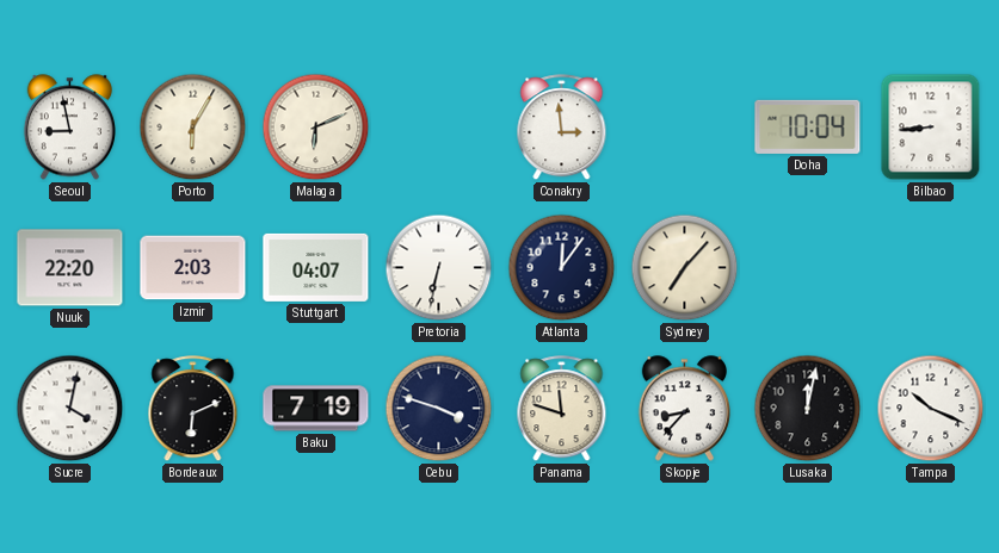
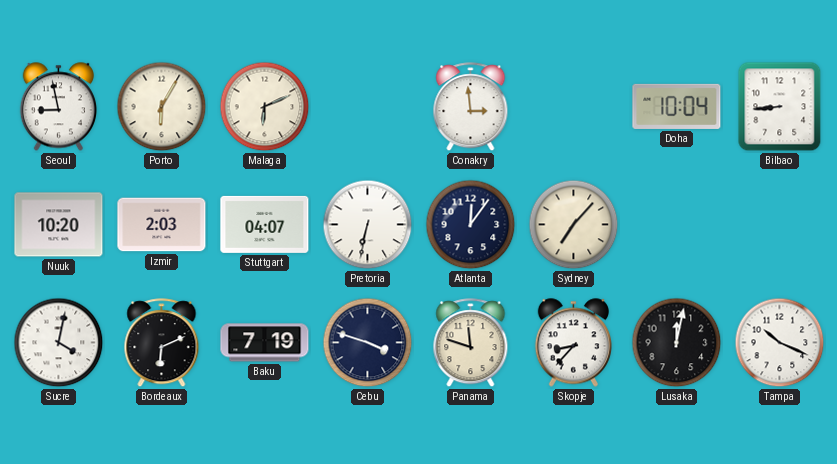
Nuuk: 22:20 -> 10:20 (59, 225)
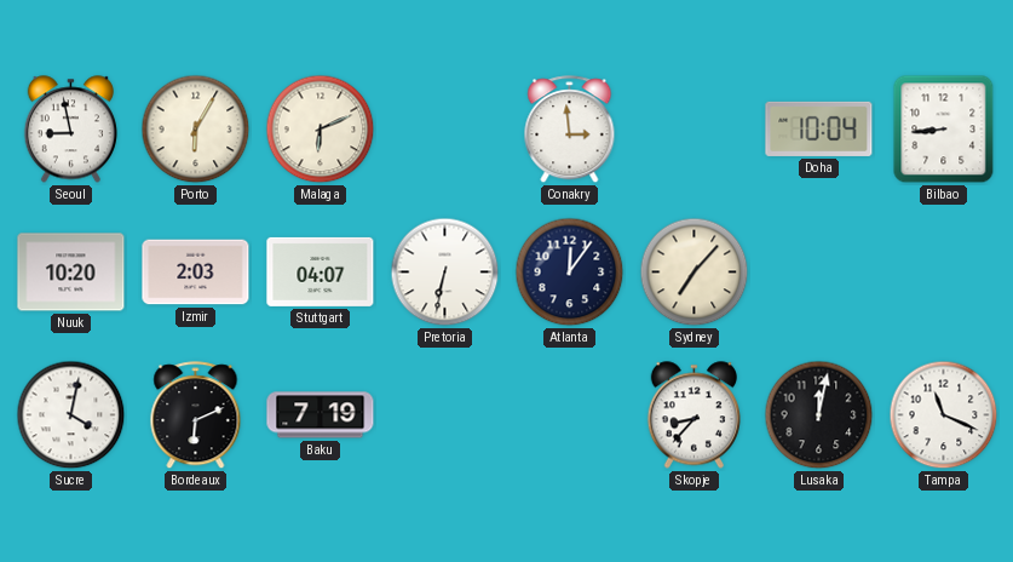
Cebu: 3:48 -> none (368, 343)
Panama: 11:48 -> none (471, 343)
Tampa: 10:19 -> 11:19 (944, 415)
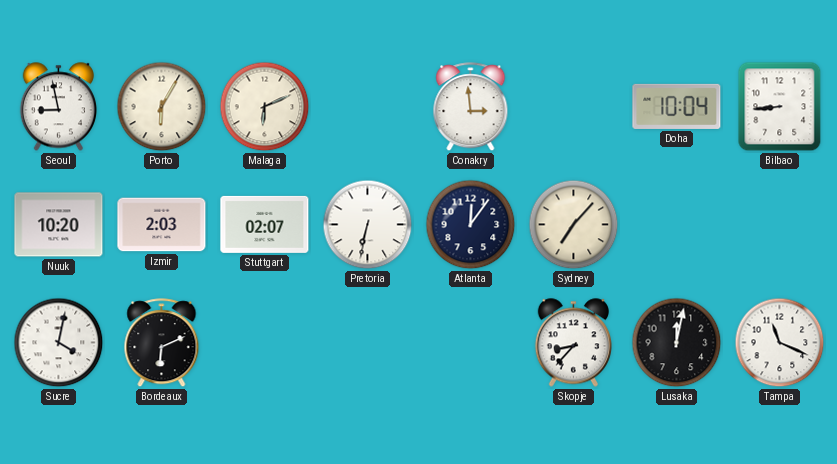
Stuttgart: 04:07 -> 02:07 (265, 224)
Baku: 7:19 -> none (321, 415)
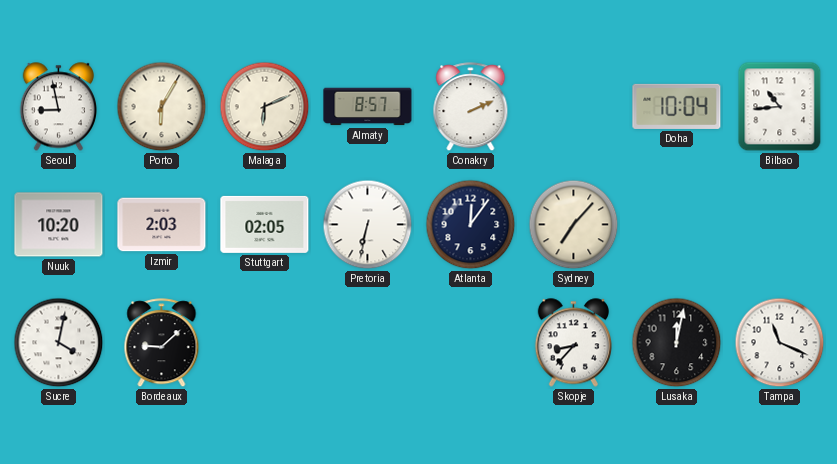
Almaty: none -> 8:57 (368, 107)
Conakry: 2:59 -> 2:11 (471, 107)
Bilbao: 8:44 -> 10:44 (780, 107)
Stuttgart: 02:07 -> 02:05 (265, 224)
Bordeaux: 6:11 -> 9:08 (162, 343)
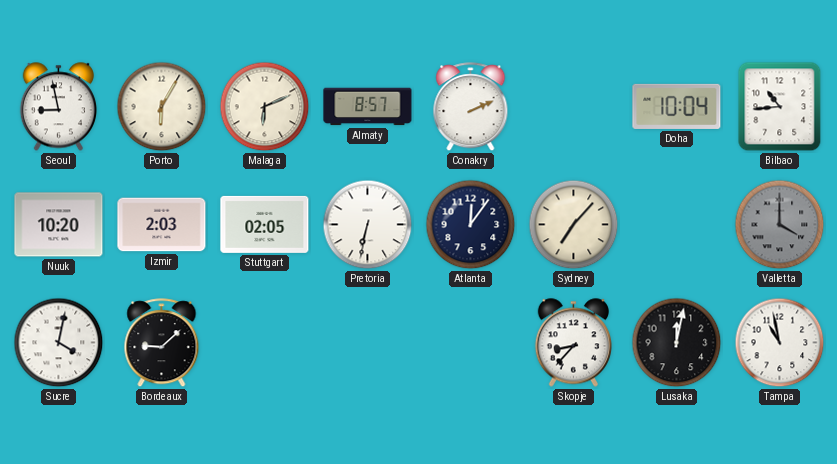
Valletta: none -> 4:00 (780, 225)
Tampa: 11:19 -> 10:58 (780, 343)
